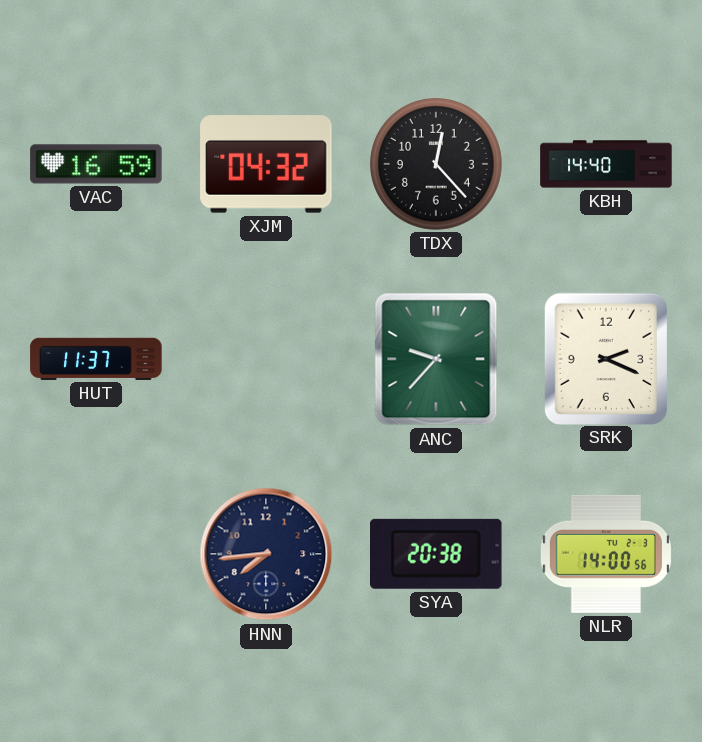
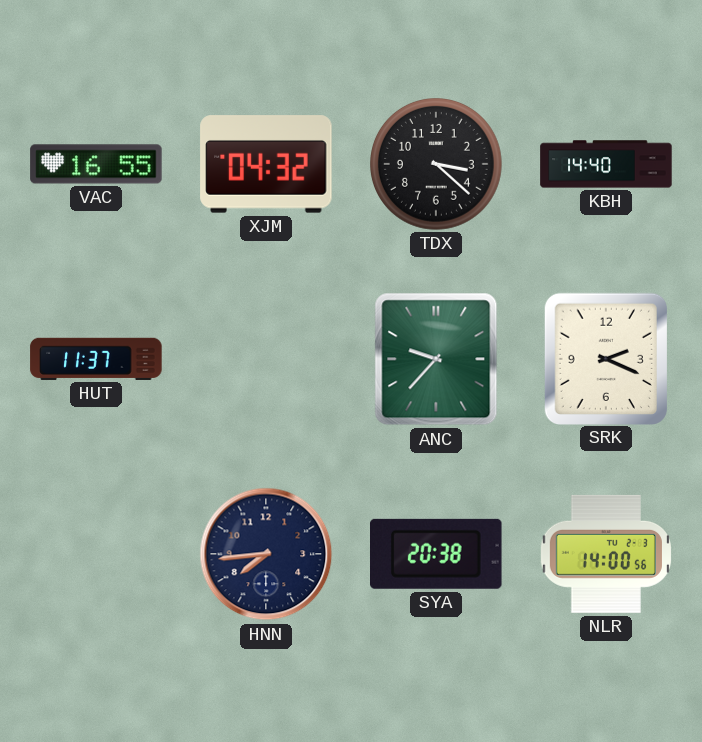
VAC: 16:59 -> 16:55 (96, 164)
TDX: 12:23 -> 3:22 (437, 165)
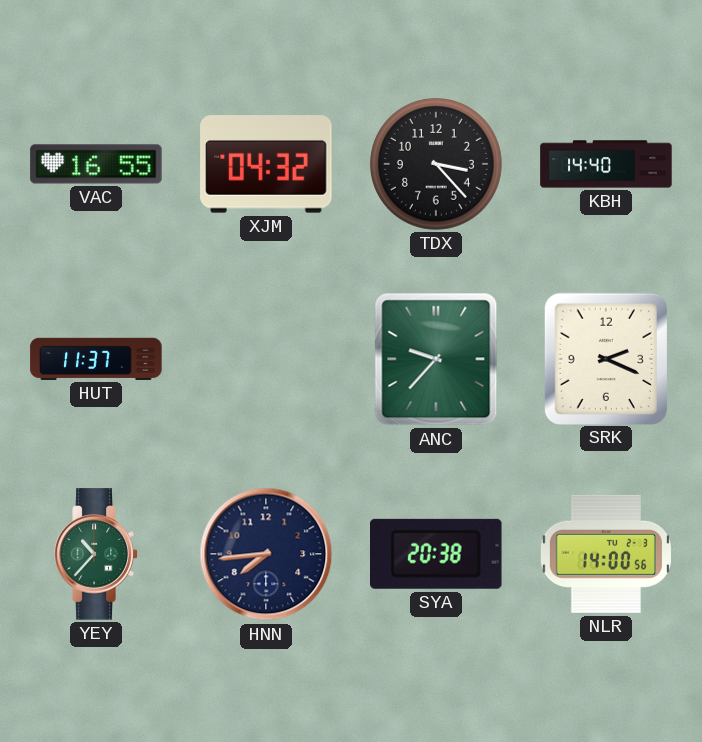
TDX: 3:22 -> 3:23 (437, 165)
YEY: none -> 10:37 (96, 554)
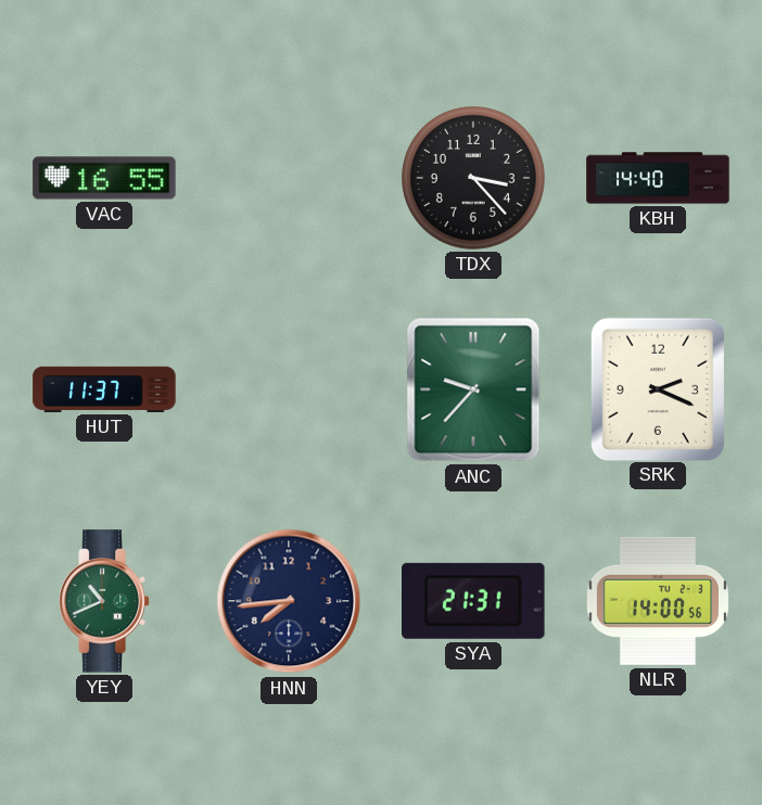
XJM: 04:32 -> none (266, 164)
YEY: 10:37 -> 10:41 (104, 601)
SYA: 20:38 -> 21:31 (474, 601)
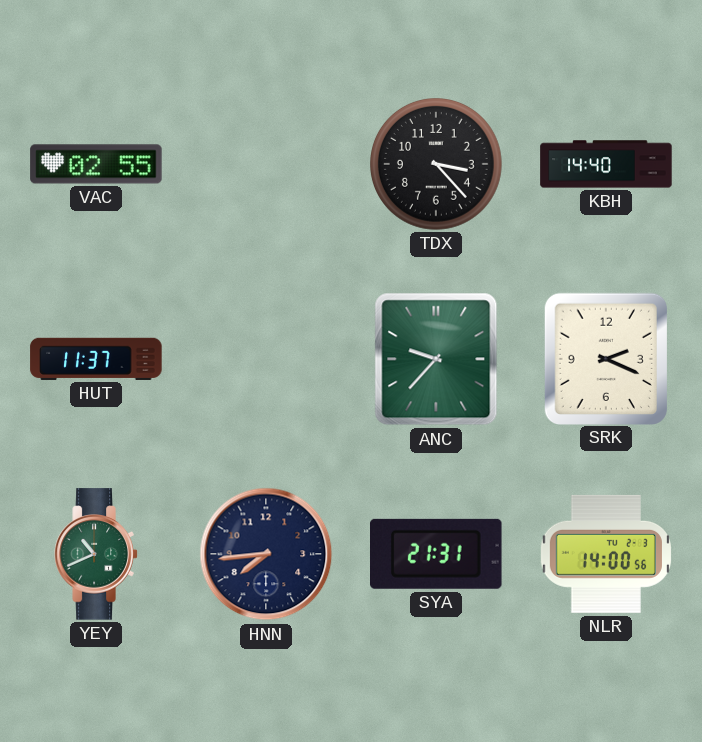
VAC: 16:55 -> 02:55 (96, 164)
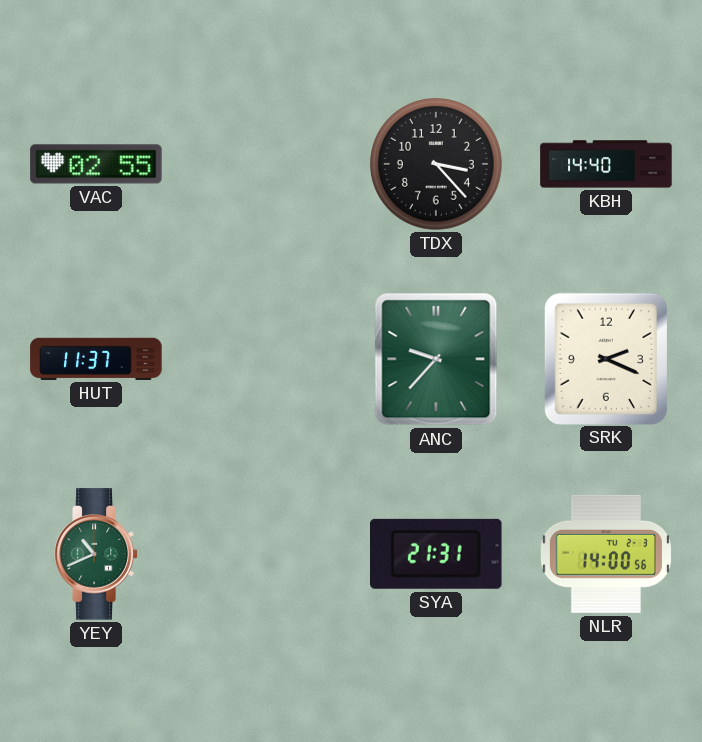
HNN: 7:44 -> none (266, 554)
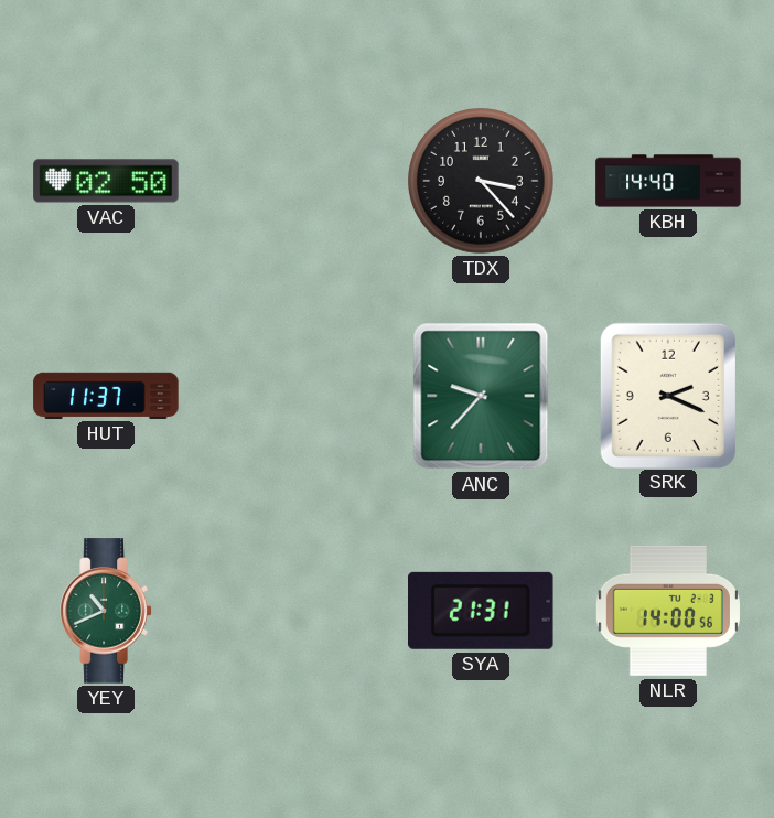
VAC: 02:55 -> 02:50 (106, 181)
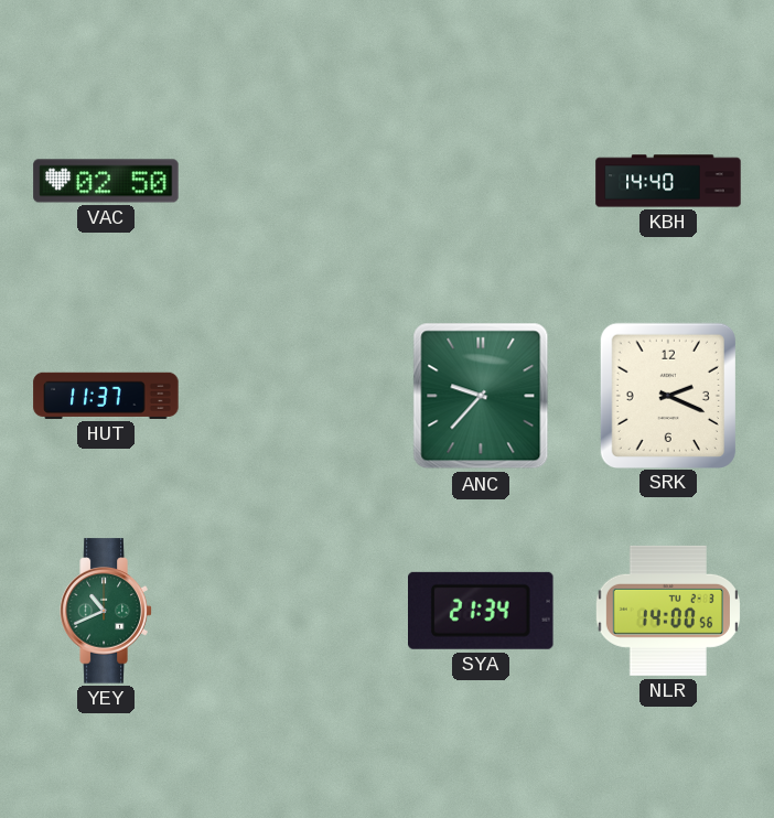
TDX: 3:23 -> none (482, 182)
SYA: 21:31 -> 21:34 (482, 611)
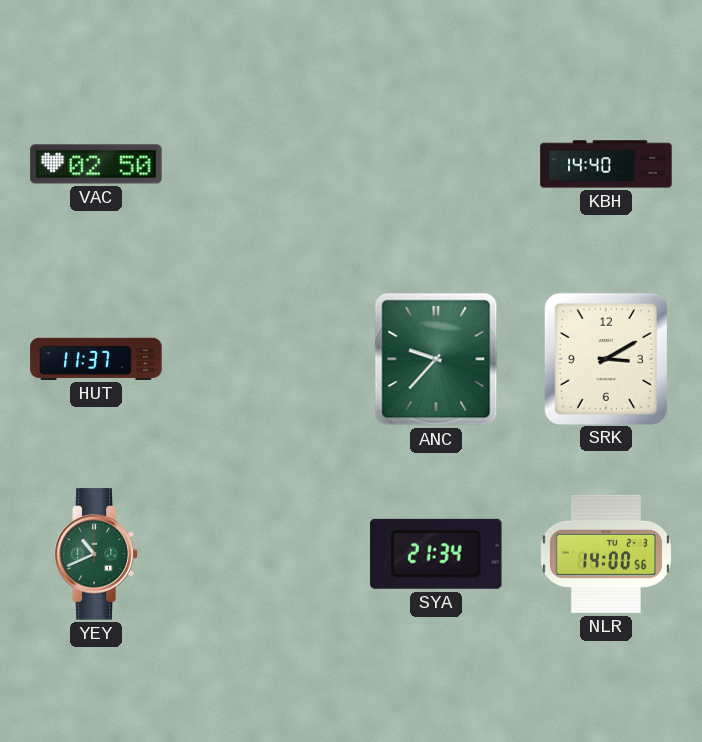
SRK: 2:19 -> 3:10 (606, 358)
